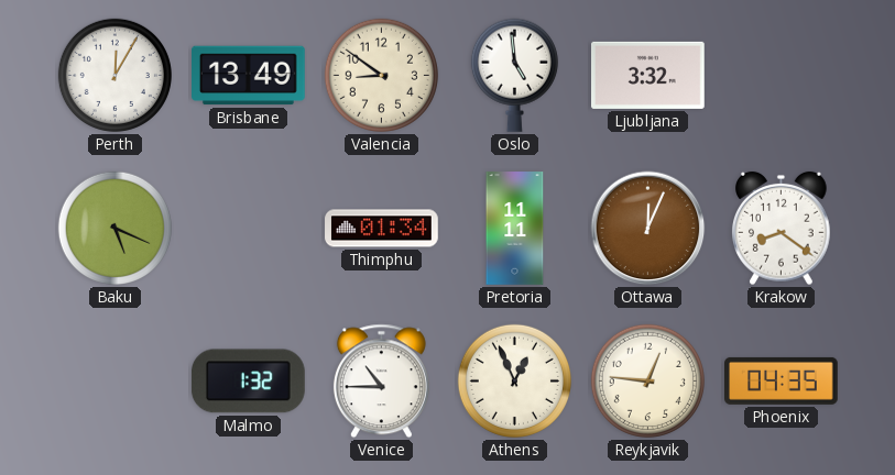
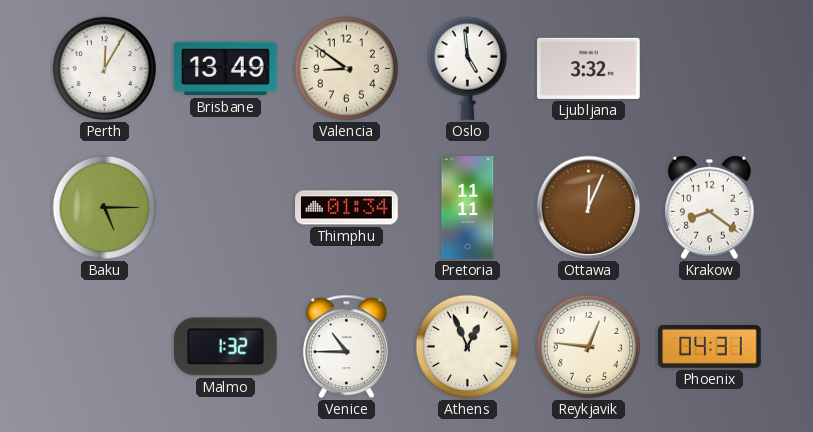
Baku: 5:19 -> 5:15 (104, 207)
Phoenix: 04:35 -> 04:31 (710, 346)
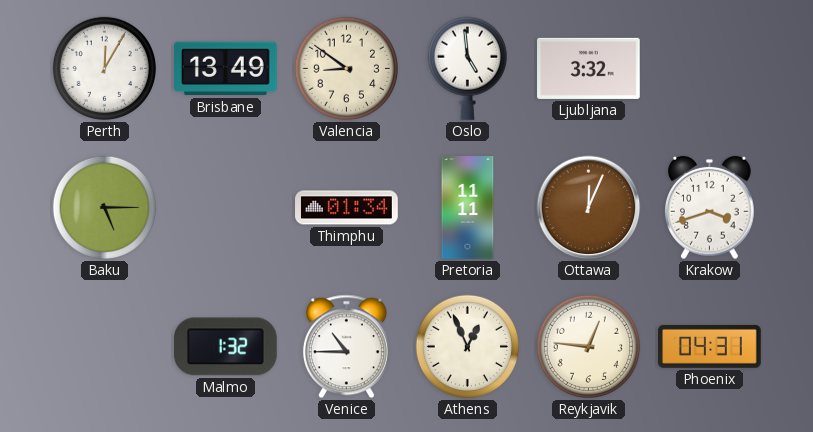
Krakow: 8:21 -> 3:42 (710, 208)
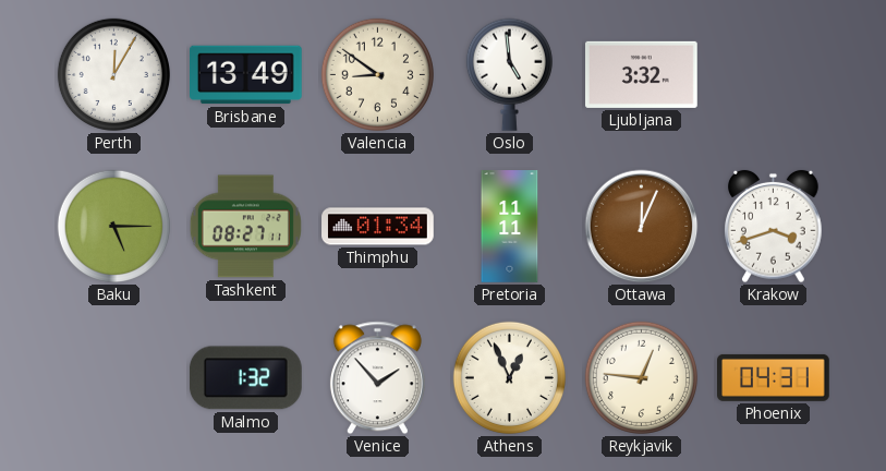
Tashkent: none -> 08:27 (245, 227)
Venice: 10:45 -> 1:53 (377, 378)
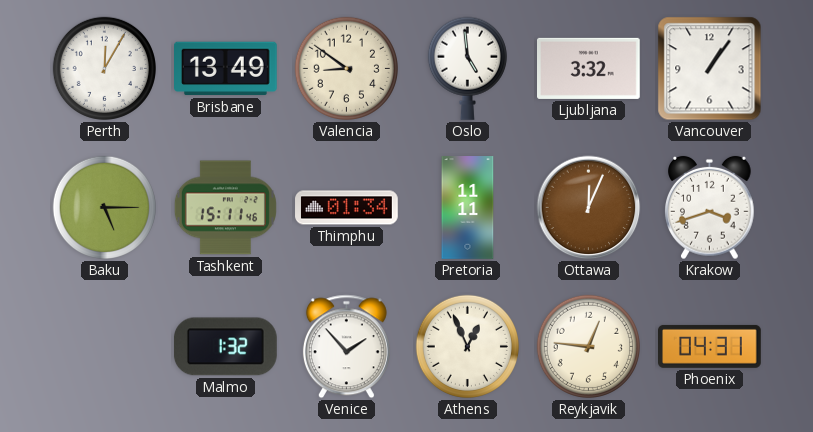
Vancouver: none -> 1:06 (710, 69)
Tashkent: 08:27 -> 15:11 (225, 208)
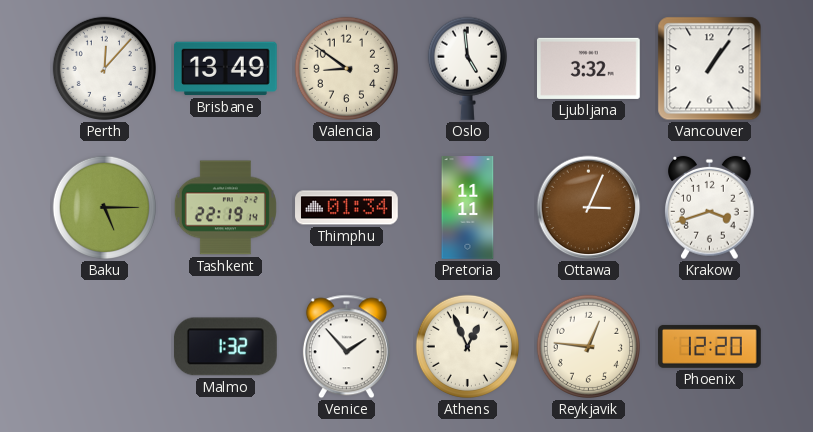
Perth: 12:05 -> 12:07 (104, 68)
Tashkent: 15:11 -> 22:19 (225, 208)
Ottawa: 12:04 -> 3:04 (589, 208)
Phoenix: 04:31 -> 12:20 (710, 346)
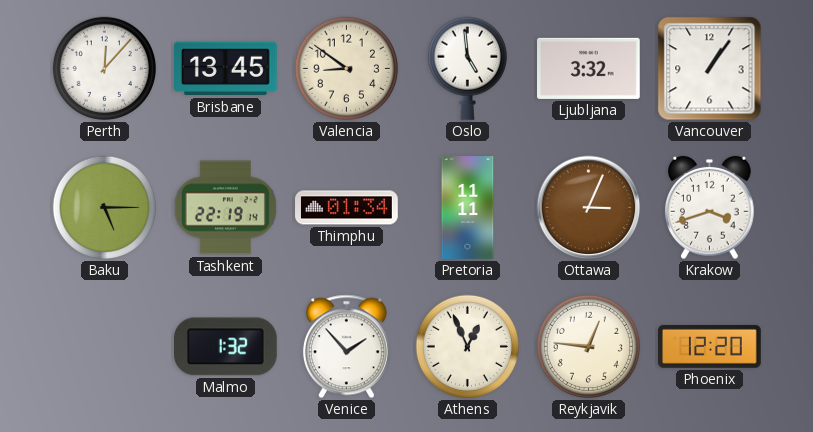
Brisbane: 13:49 -> 13:45 (226, 69)
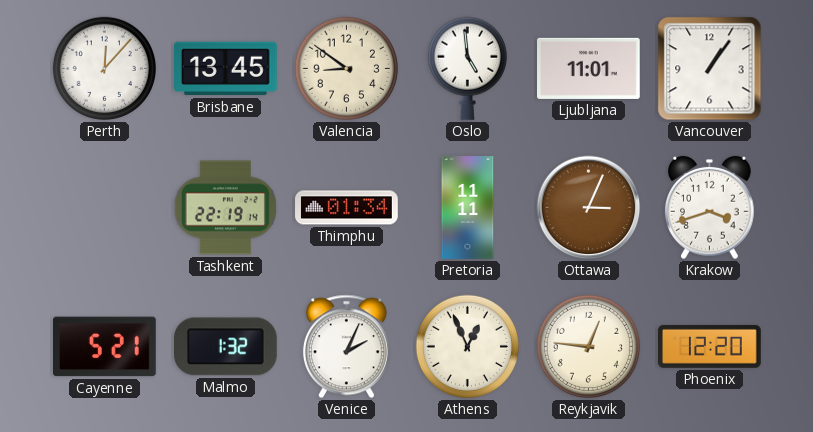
Ljubljana: 3:32 -> 11:01 (589, 68)
Baku: 5:15 -> none (104, 207)
Cayenne: none -> 5:21 (105, 347)
Venice: 1:53 -> 2:04 (346, 347)
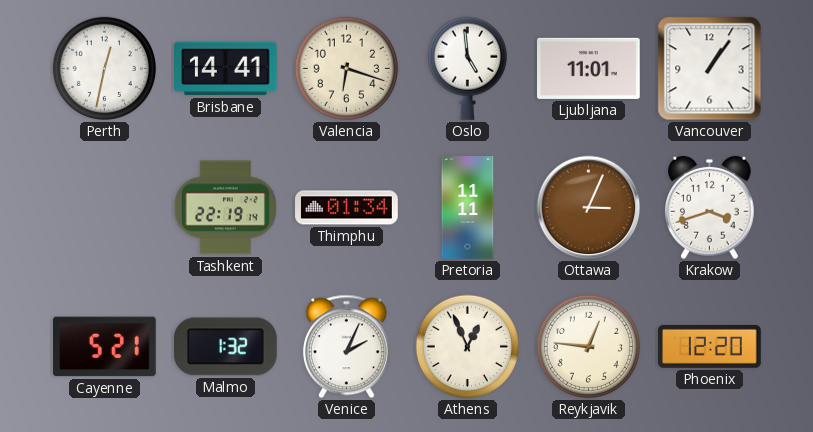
Perth: 12:07 -> 12:32 (104, 68)
Brisbane: 13:45 -> 14:41 (226, 69)
Valencia: 8:51 -> 6:18 (346, 68)
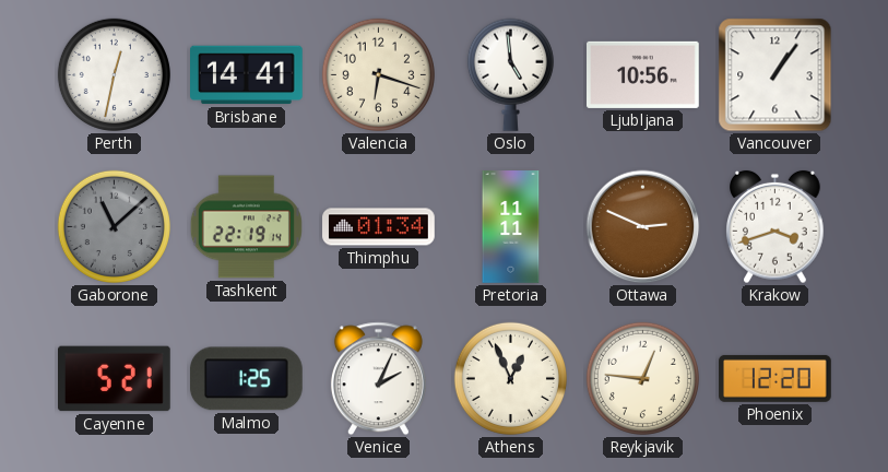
Ljubljana: 11:01 -> 10:56 (643, 74)
Gaborone: none -> 11:08 (114, 226)
Ottawa: 3:04 -> 2:49 (643, 227)
Malmo: 1:32 -> 1:25 (246, 379)
